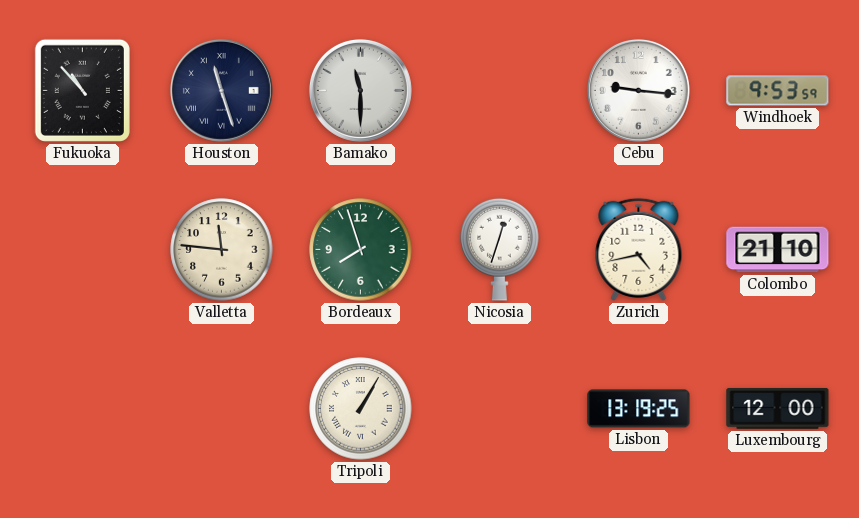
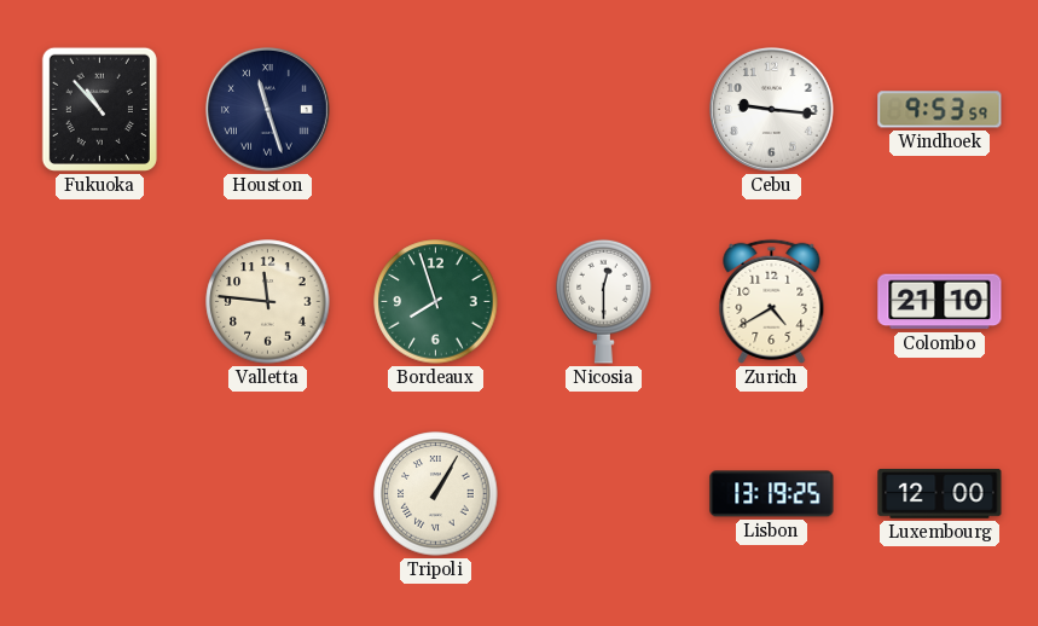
Bamako: 11:30 -> none (360, 90)
Nicosia: 12:33 -> 12:30 (604, 301)
Zurich: 4:43 -> 4:40 (772, 301)
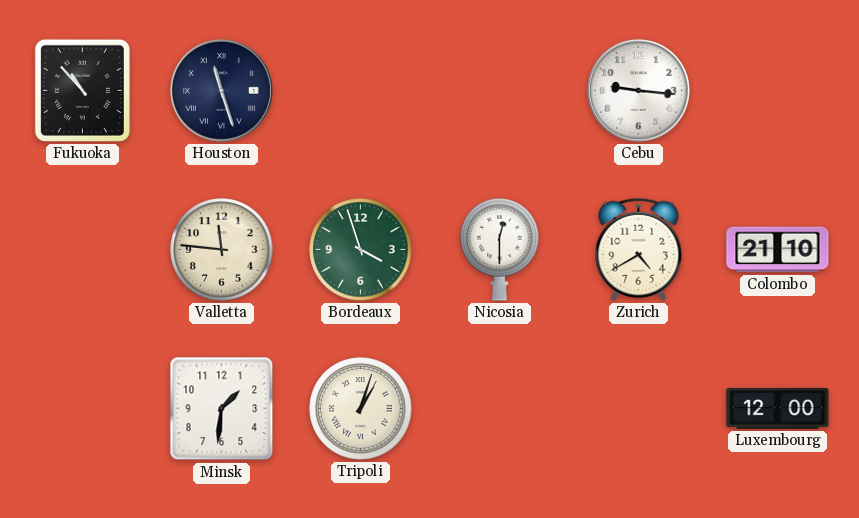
Windhoek: 9:53 -> none (940, 110)
Bordeaux: 7:57 -> 3:57 (361, 250)
Minsk: none -> 1:31 (222, 409)
Tripoli: 1:05 -> 1:03 (361, 409)
Lisbon: 13:19 -> none (772, 494)
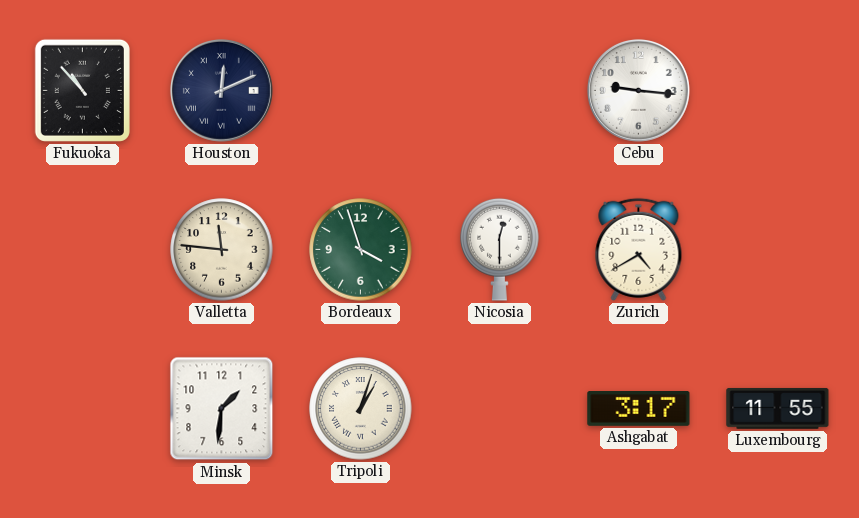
Houston: 11:27 -> 12:11 (221, 90)
Colombo: 21:10 -> none (778, 250)
Ashgabat: none -> 3:17 (639, 409)
Luxembourg: 12:00 -> 11:55 (778, 408)
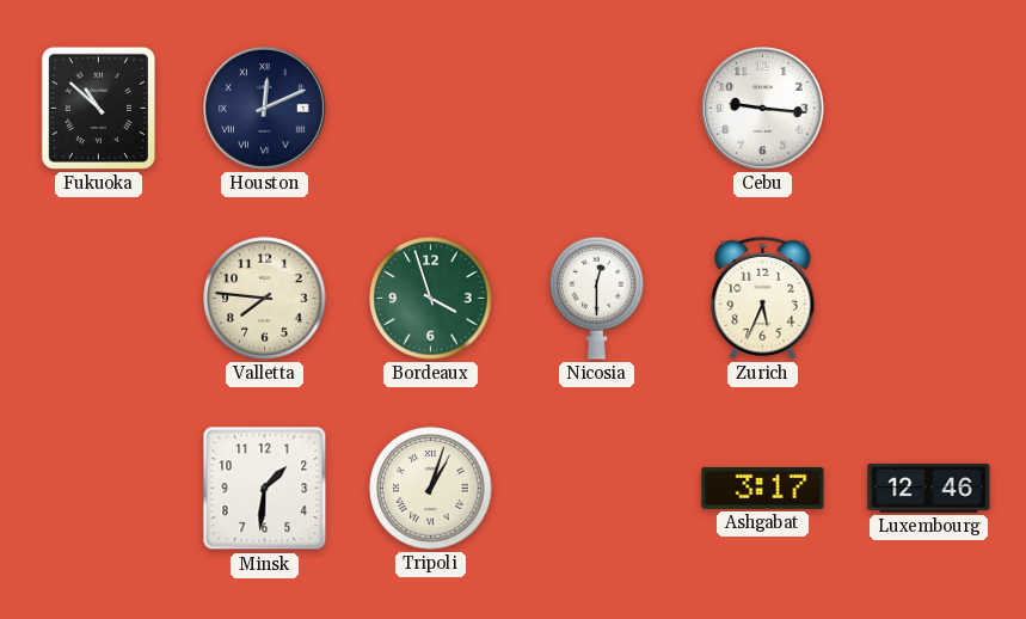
Fukuoka: 10:53 -> 10:52 (98, 108)
Valletta: 11:46 -> 7:46 (265, 299)
Zurich: 4:40 -> 5:34 (763, 298)
Luxembourg: 11:55 -> 12:46 (929, 488)
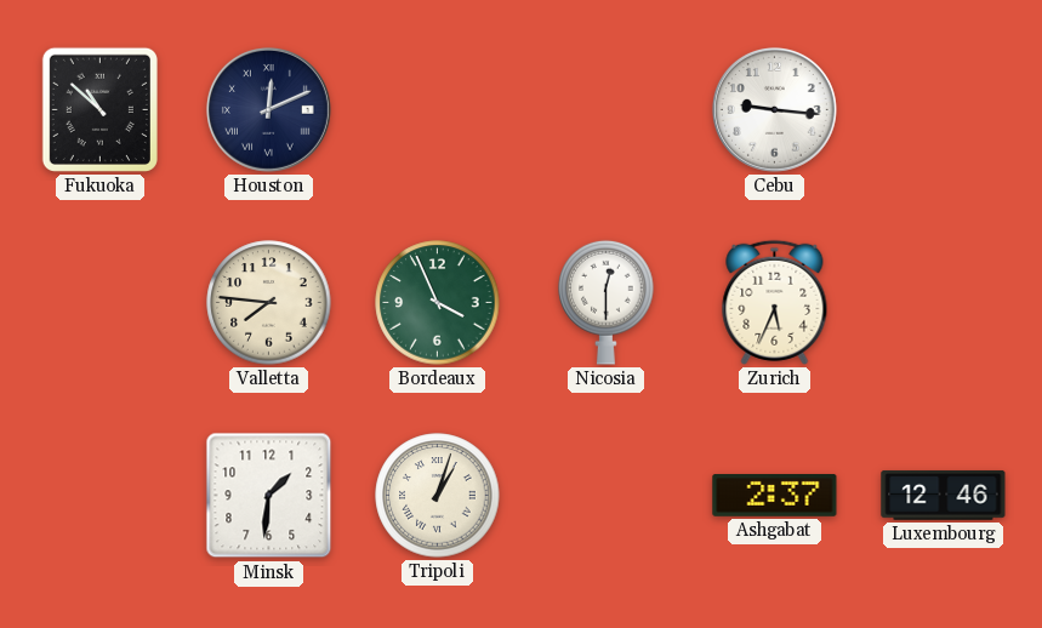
Bordeaux: 3:57 -> 3:56 (438, 303)
Ashgabat: 3:17 -> 2:37 (775, 496)
